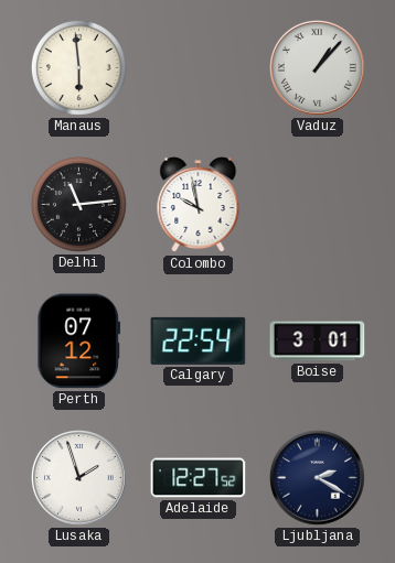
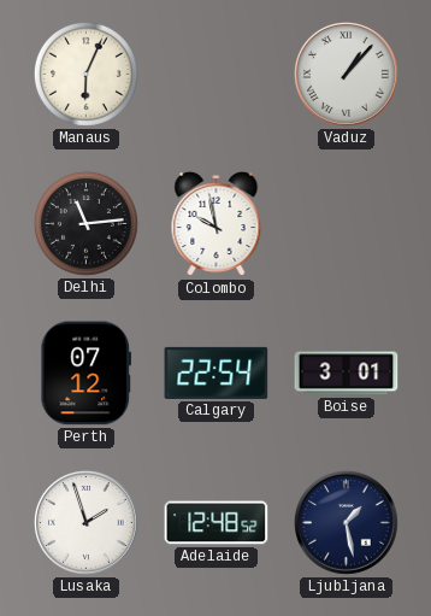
Manaus: 5:59 -> 6:04 (85, 74)
Adelaide: 12:27 -> 12:48 (217, 523)
Ljubljana: 2:20 -> 1:28 (347, 523)
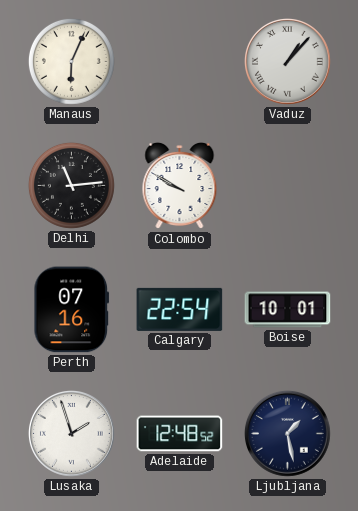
Colombo: 9:58 -> 9:50 (180, 186)
Perth: 07:12 -> 07:16 (72, 310)
Boise: 3:01 -> 10:01 (288, 310)
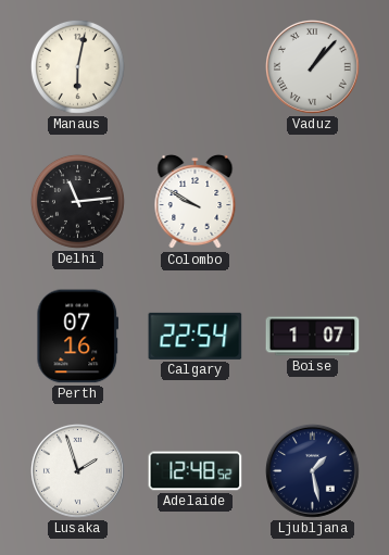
Manaus: 6:04 -> 6:02 (77, 66)
Boise: 10:01 -> 1:07 (313, 337)
